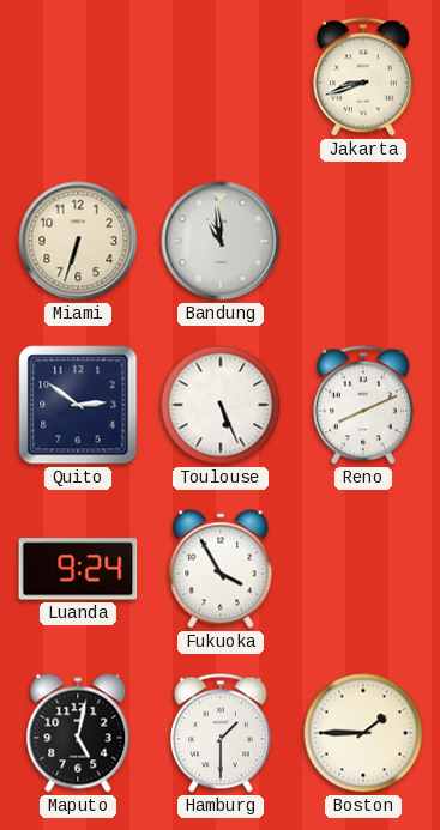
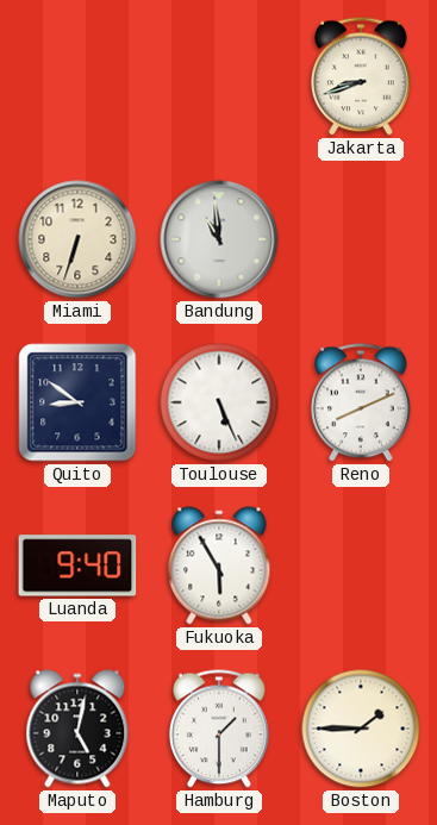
Quito: 2:51 -> 8:51 (77, 402)
Luanda: 9:24 -> 9:40 (77, 565)
Fukuoka: 3:55 -> 5:55 (219, 565)
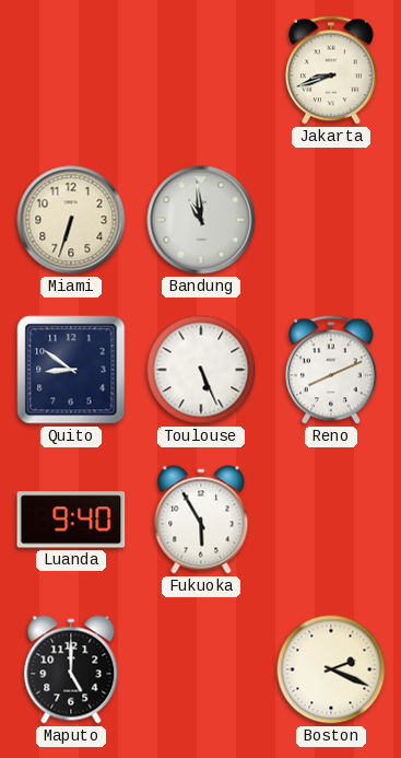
Maputo: 5:02 -> 5:00 (71, 669)
Hamburg: 1:30 -> none (219, 729)
Boston: 1:45 -> 2:19 (331, 669)
